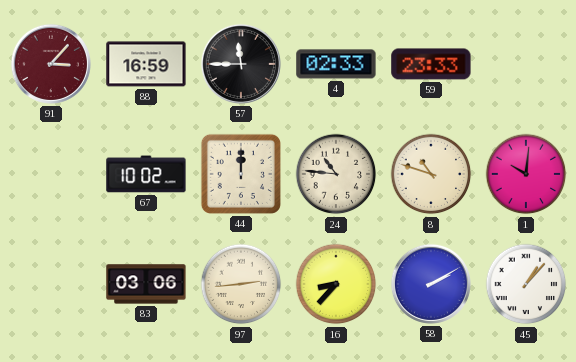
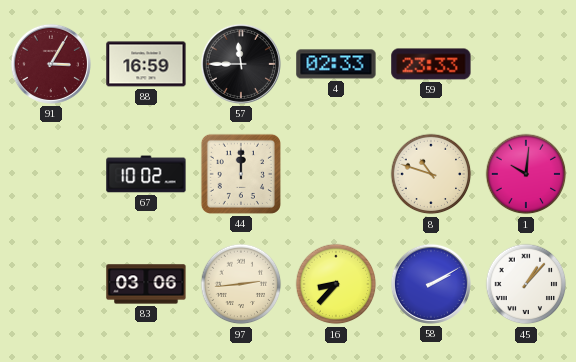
91: 3:07 -> 3:05 (51, 64)
24: 10:46 -> none (336, 174)
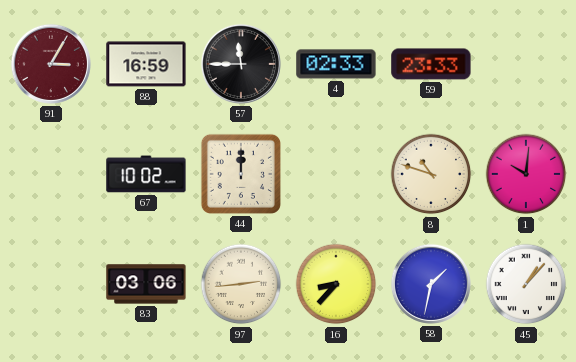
58: 2:10 -> 1:32 (431, 284)
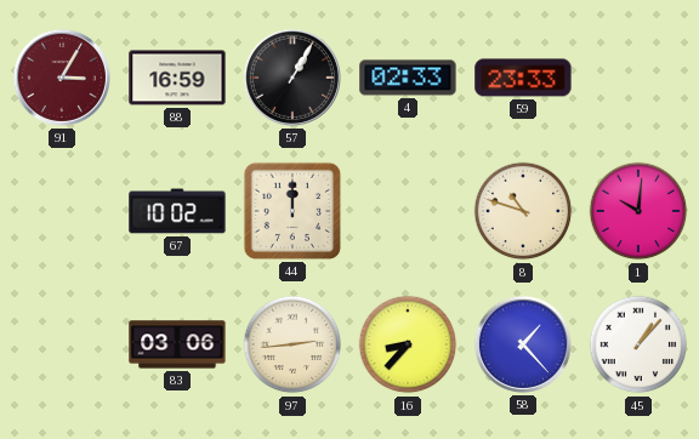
57: 11:45 -> 1:05 (292, 78)
58: 1:32 -> 1:23 (523, 344)
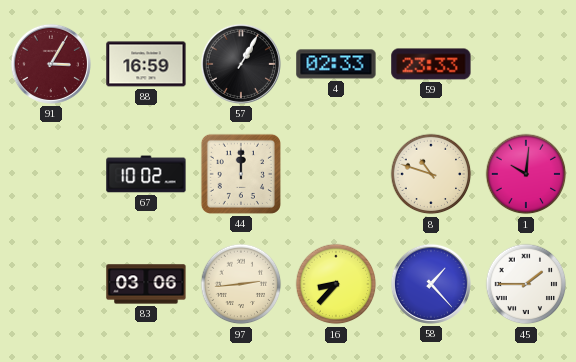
45: 1:07 -> 1:45 (526, 284)
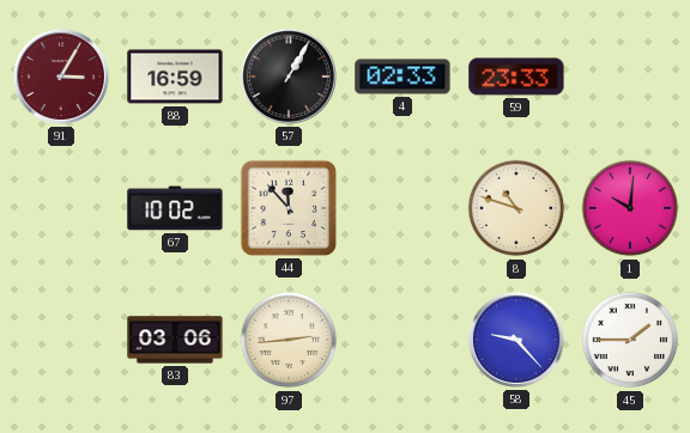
44: 12:00 -> 11:53 (289, 208)
16: 8:37 -> none (336, 284)
58: 1:23 -> 9:23 (516, 340)
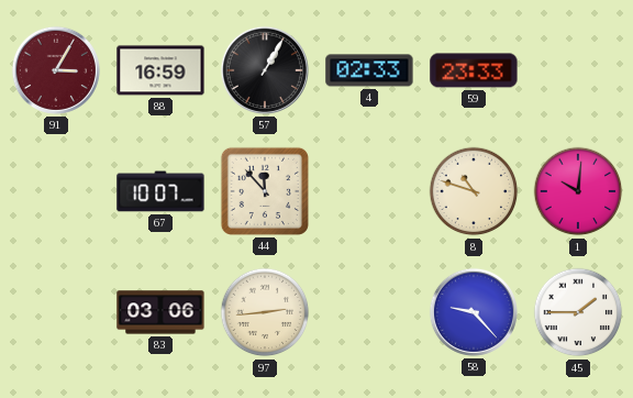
67: 10:02 -> 10:07 (160, 191)
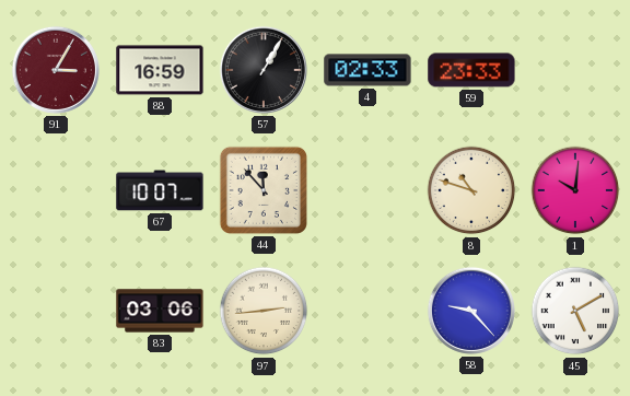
45: 1:45 -> 5:10 (575, 311)
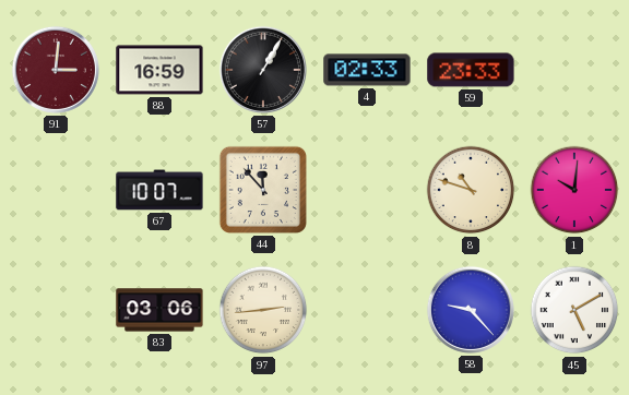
91: 3:05 -> 3:01 (56, 70)
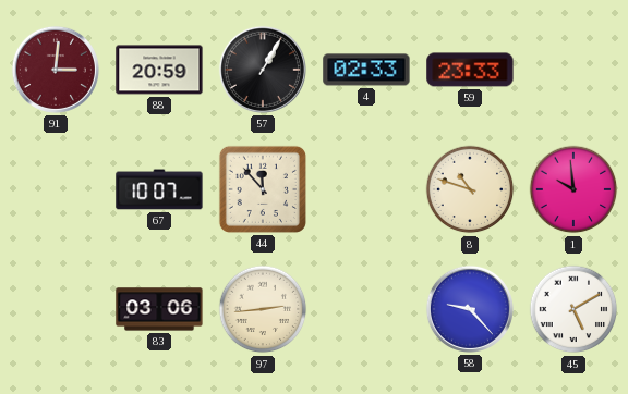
88: 16:59 -> 20:59 (159, 70)
1: 10:01 -> 9:59 (573, 189)
